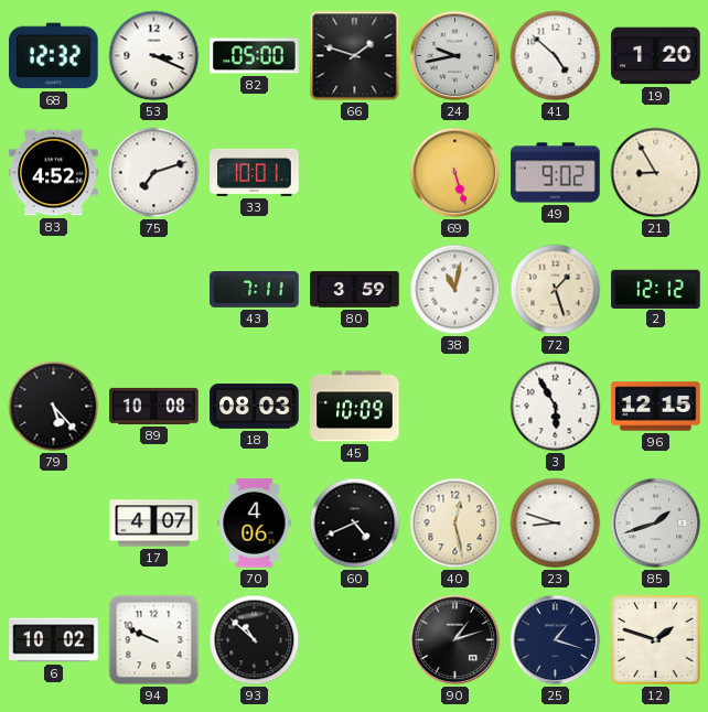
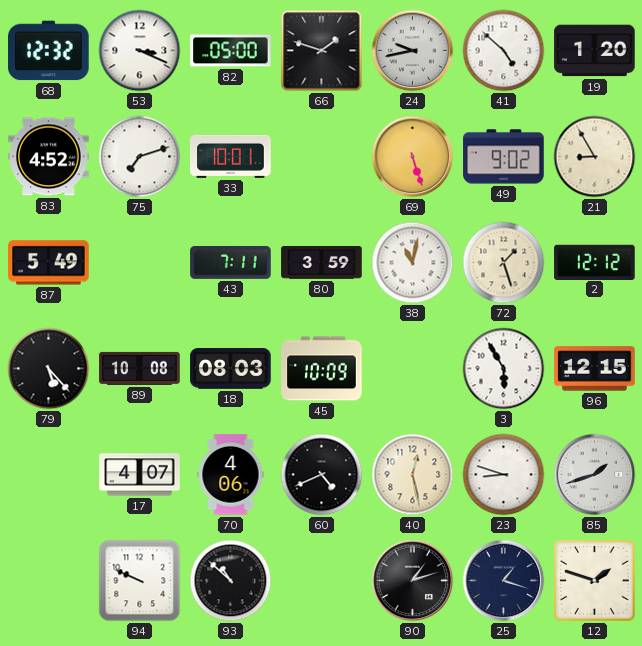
87: none -> 5:49 (49, 263)
6: 10:02 -> none (54, 640)
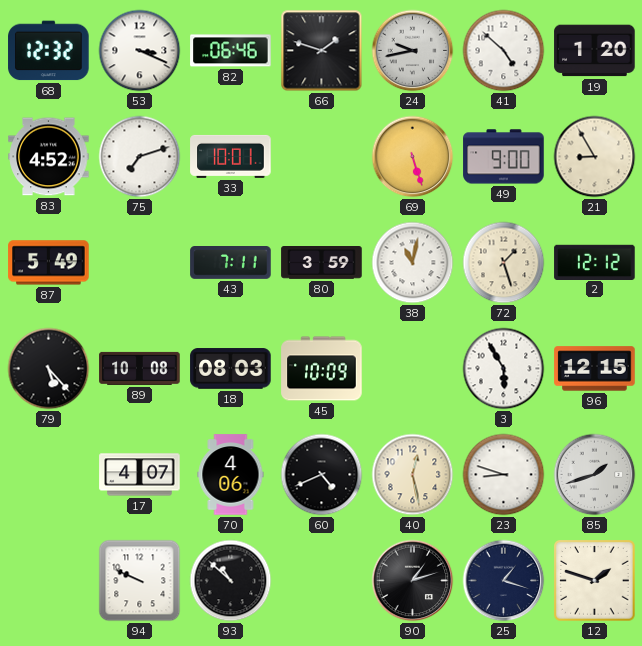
82: 05:00 -> 06:46 (231, 51)
49: 9:02 -> 9:00 (504, 157)
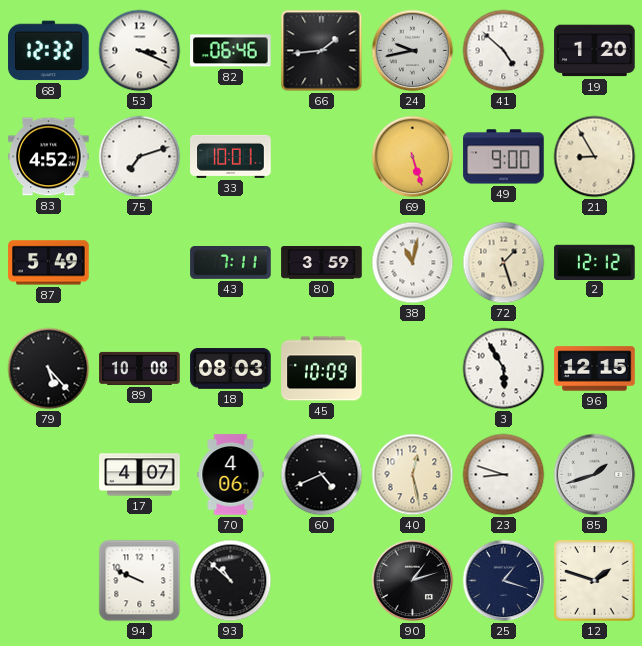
66: 1:48 -> 1:44 (322, 51)
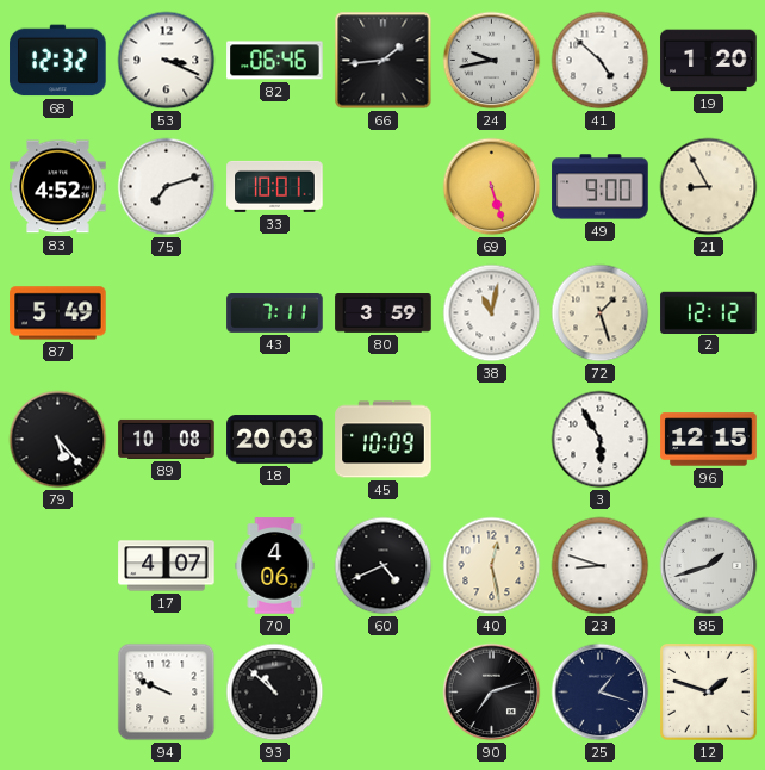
18: 08:03 -> 20:03 (275, 440)
90: 1:12 -> 7:12 (492, 693)
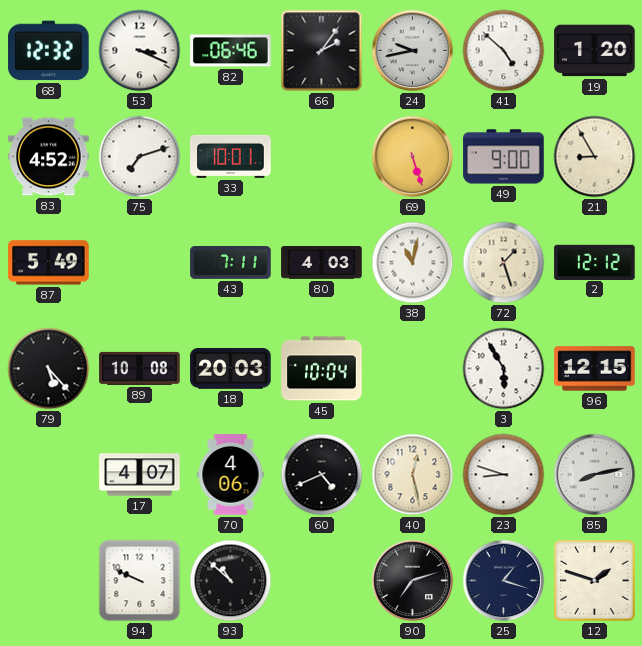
66: 1:44 -> 2:06 (322, 51)
80: 3:59 -> 4:03 (322, 263)
45: 10:09 -> 10:04 (322, 369)
85: 1:42 -> 8:13 (595, 475)
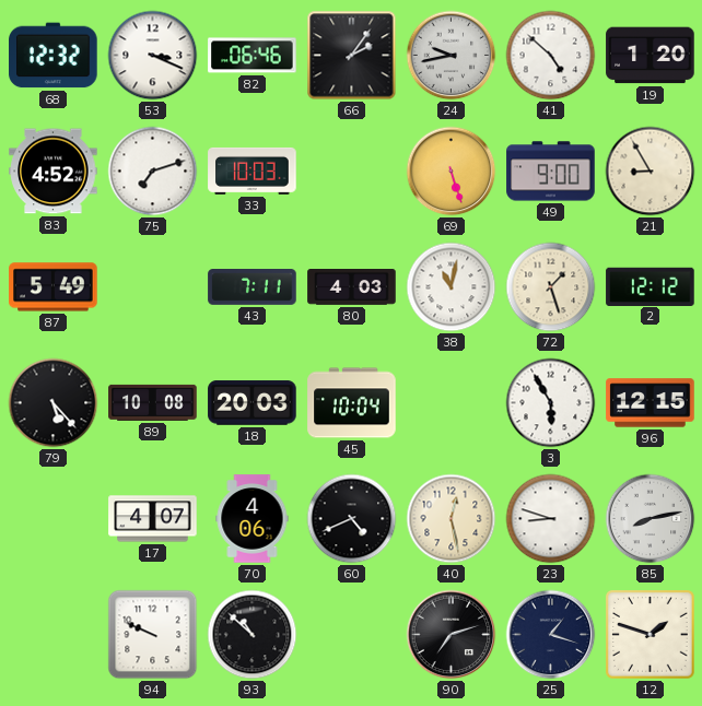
33: 10:01 -> 10:03 (253, 170)
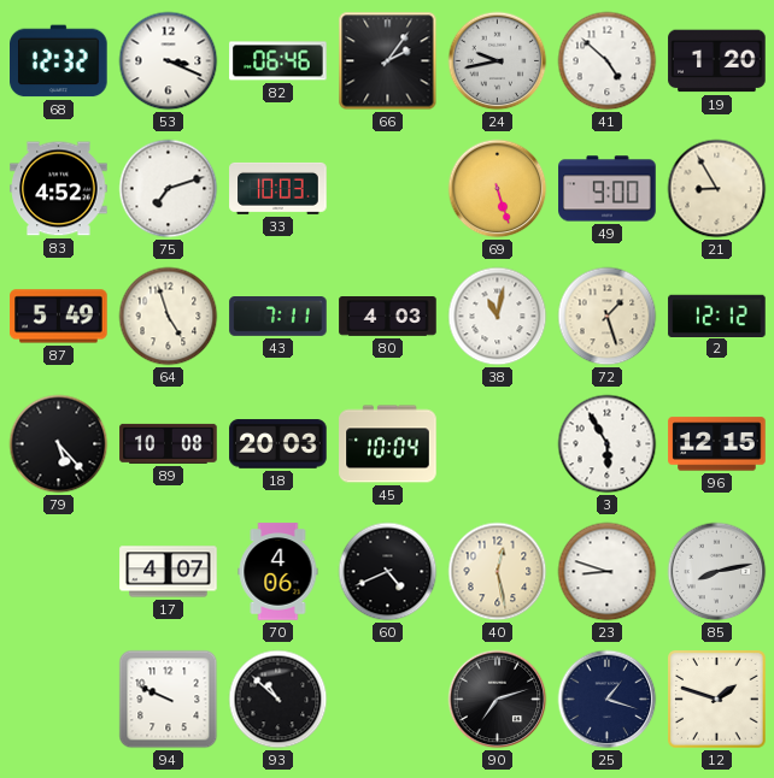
64: none -> 4:57 (169, 317)
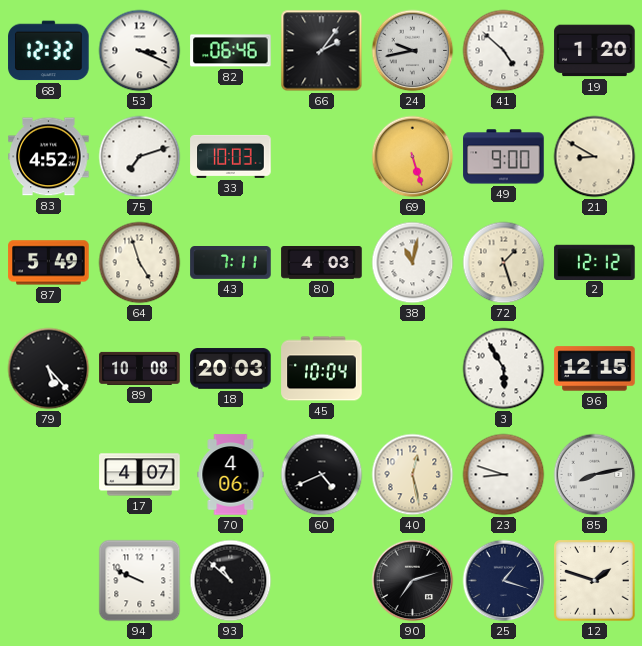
21: 8:55 -> 8:50 (595, 157)
